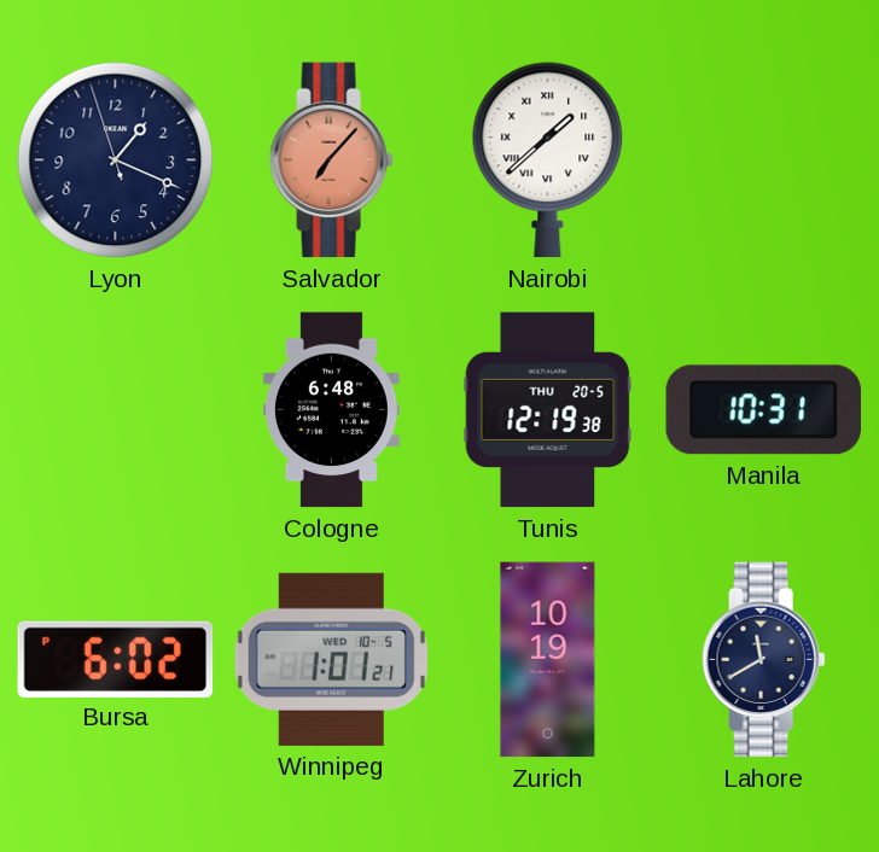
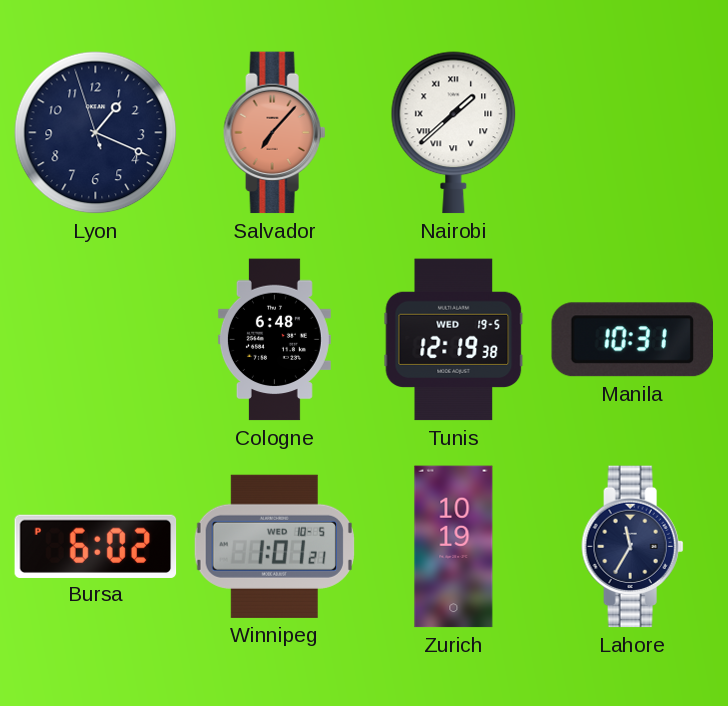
Tunis date: THU 20-5 -> WED 19-5 (454, 340)
Lahore: 11:40 -> 11:35 (633, 547)
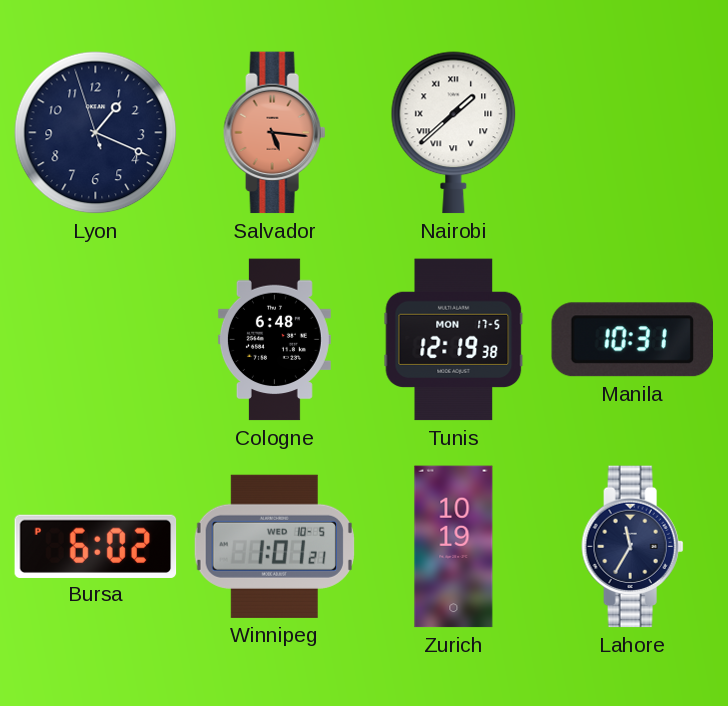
Salvador: 7:07 -> 5:16 (275, 133)
Tunis date: WED 19-5 -> MON 17-5 (454, 340)
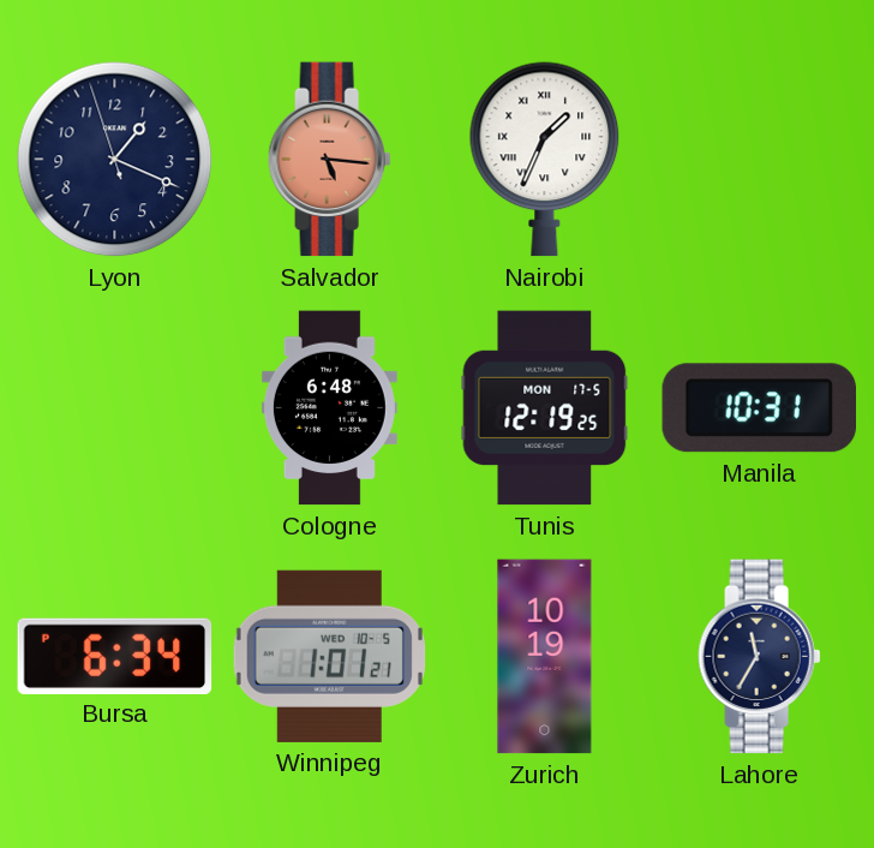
Nairobi: 1:38 -> 1:34 (545, 160)
Tunis: 12:19:38 -> 12:19:25 (545, 408)
Bursa: 6:02 -> 6:34 (115, 656)
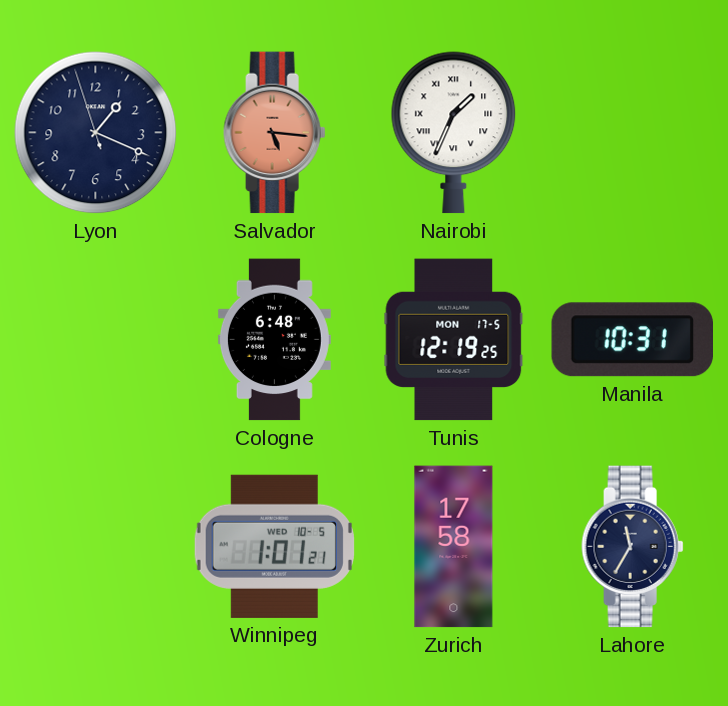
Bursa: 6:34 -> none (115, 656)
Zurich: 10:19 -> 17:58 (454, 547)
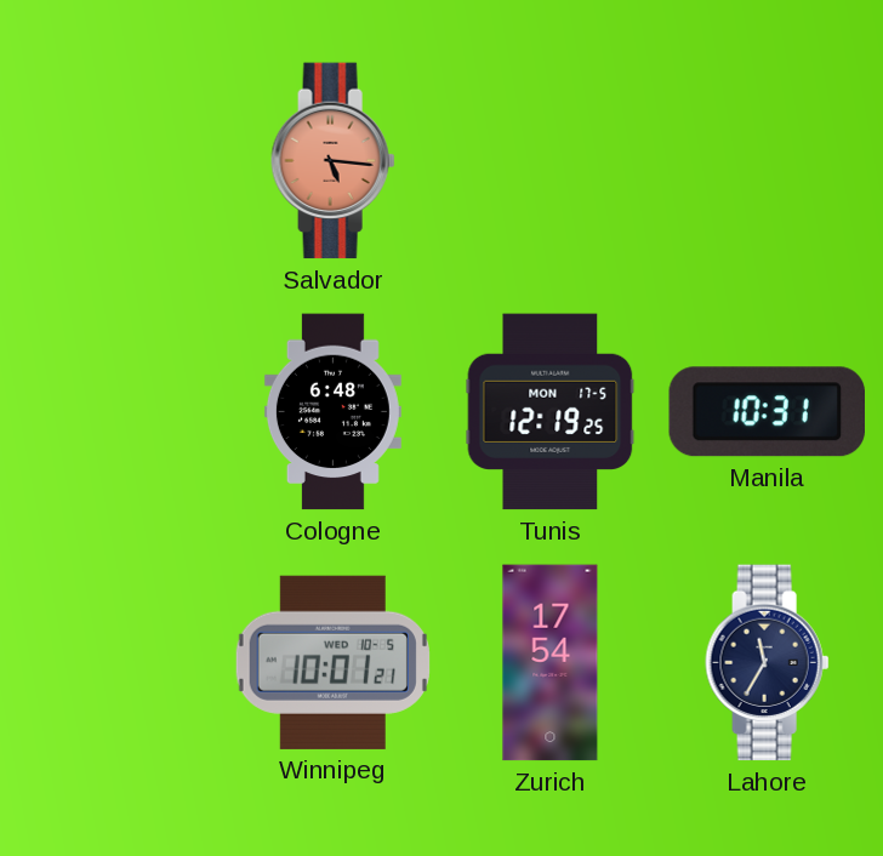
Lyon: 1:18 -> none (96, 133)
Nairobi: 1:34 -> none (454, 133)
Winnipeg: 1:01 -> 10:01 (332, 662)
Zurich: 17:58 -> 17:54 (551, 663)
